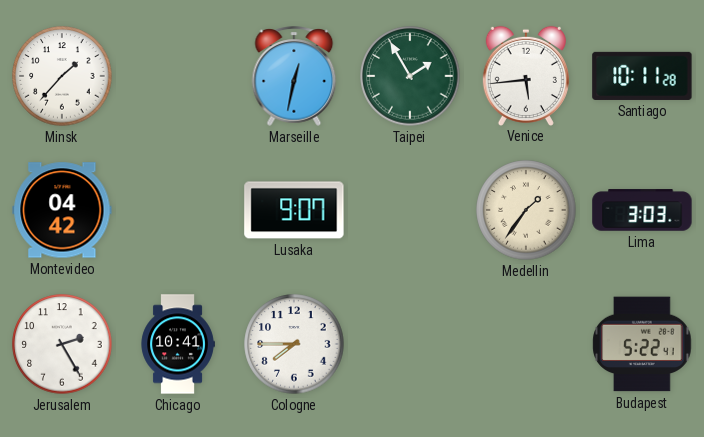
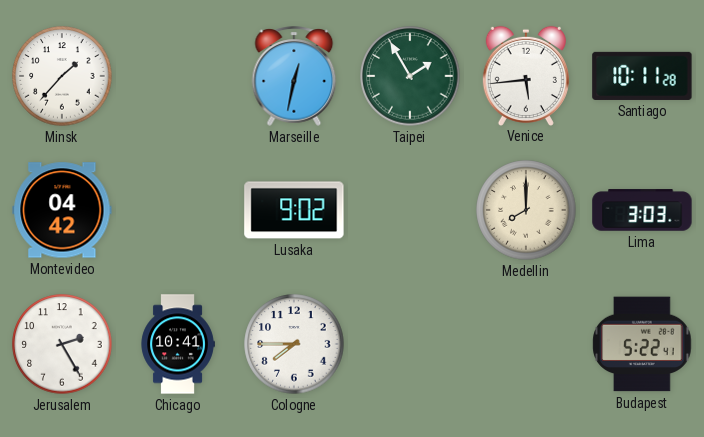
Lusaka: 9:07 -> 9:02 (294, 210)
Medellin: 1:36 -> 8:00 (526, 210)
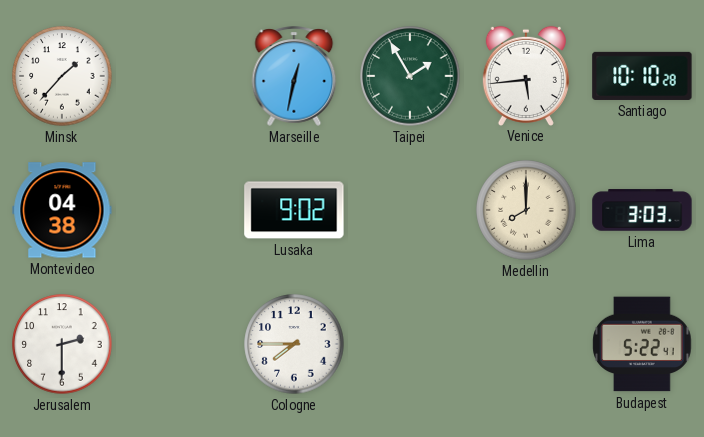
Santiago: 10:11 -> 10:10 (642, 76)
Montevideo: 04:42 -> 04:38 (62, 210)
Jerusalem: 2:25 -> 2:30 (62, 344)
Chicago: 10:41 -> none (178, 344)
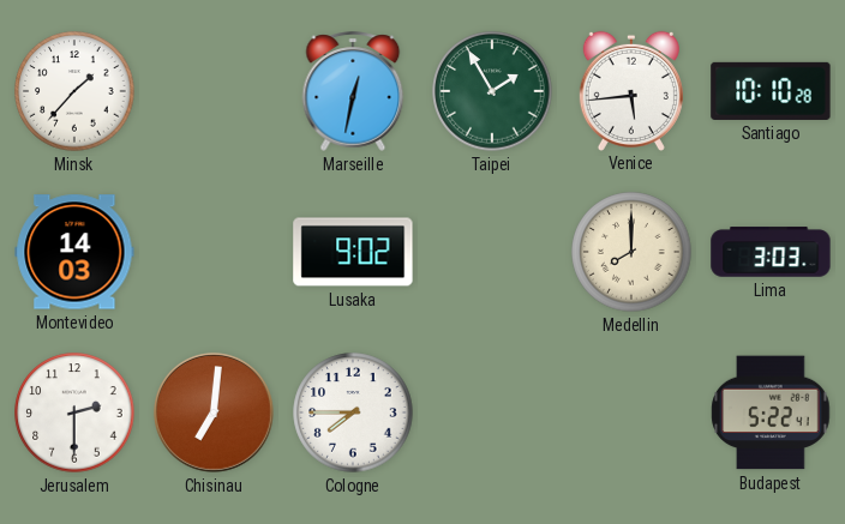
Montevideo: 04:38 -> 14:03 (74, 252)
Chisinau: none -> 7:01 (214, 412)
